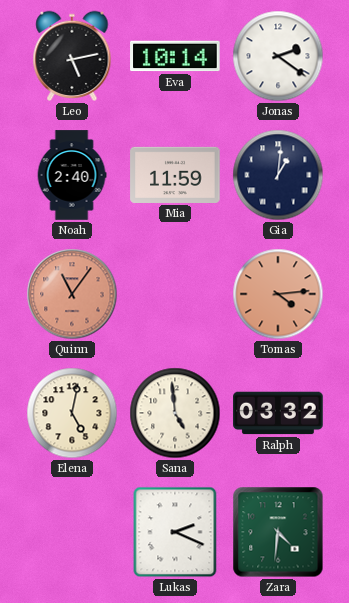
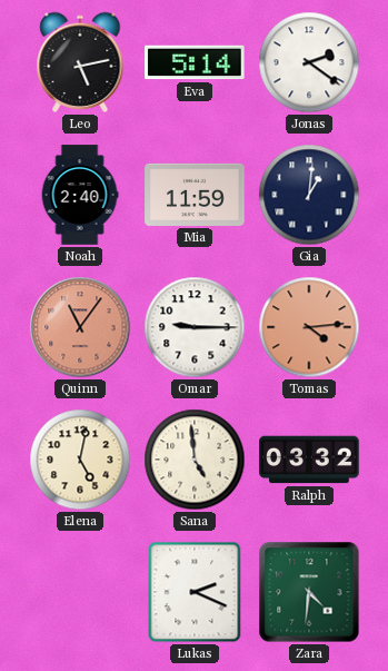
Eva: 10:14 -> 5:14 (195, 62)
Omar: none -> 9:15 (195, 327)
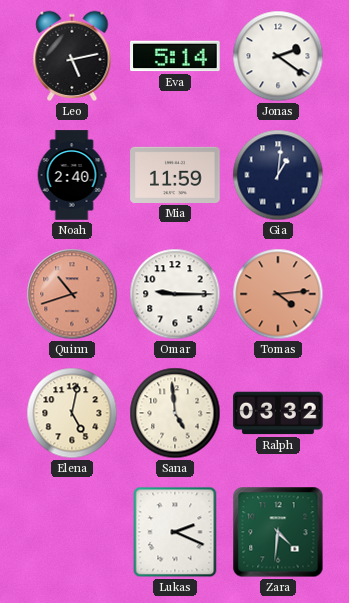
Quinn: 11:06 -> 10:42 (72, 294)
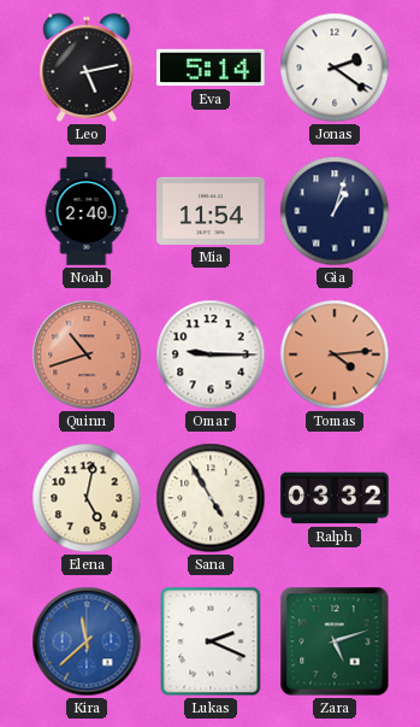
Mia: 11:59 -> 11:54 (211, 211)
Gia: 1:01 -> 1:03 (335, 211)
Sana: 4:59 -> 4:55 (211, 498)
Kira: none -> 11:38 (87, 641)
Zara: 4:31 -> 5:12 (335, 641)
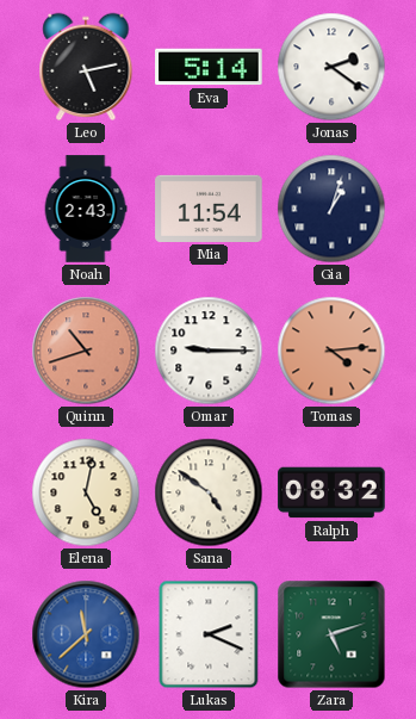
Noah: 2:40 -> 2:43 (86, 209)
Sana: 4:55 -> 4:51 (209, 492)
Ralph: 03:32 -> 08:32 (331, 492)
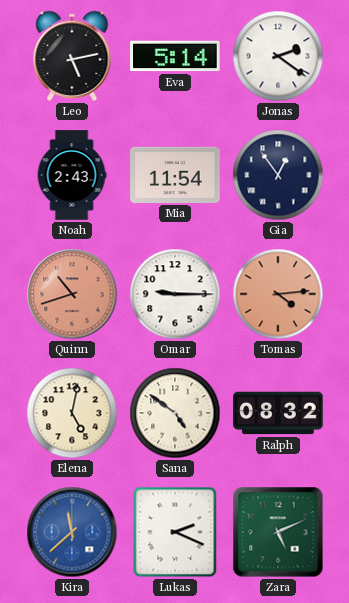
Gia: 1:03 -> 12:54 (278, 175)
Zara: 5:12 -> 5:11 (278, 532)
